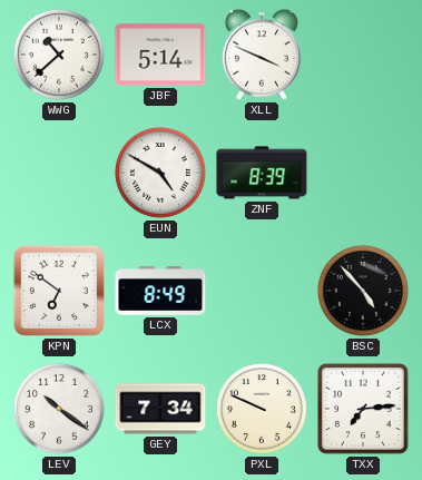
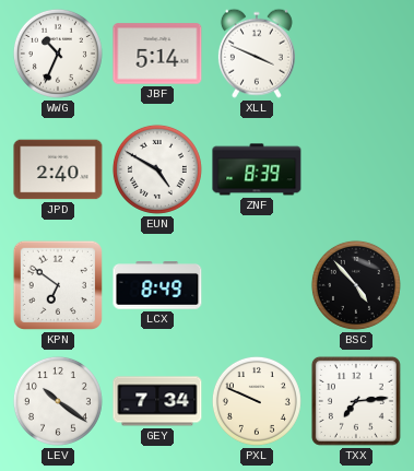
WWG: 10:38 -> 10:34 (58, 54)
JPD: none -> 2:40 (58, 169)
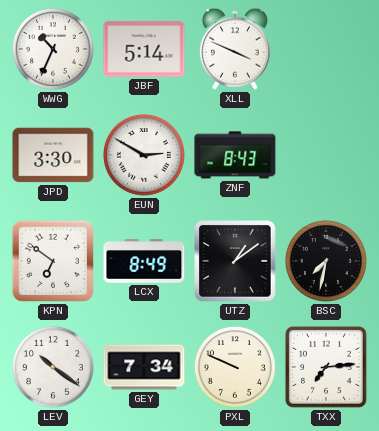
JPD: 2:40 -> 3:30 (53, 155)
EUN: 4:50 -> 2:50 (144, 155)
ZNF: 8:39 -> 8:43 (235, 155)
UTZ: none -> 1:09 (235, 261)
BSC: 4:53 -> 7:32 (326, 261)
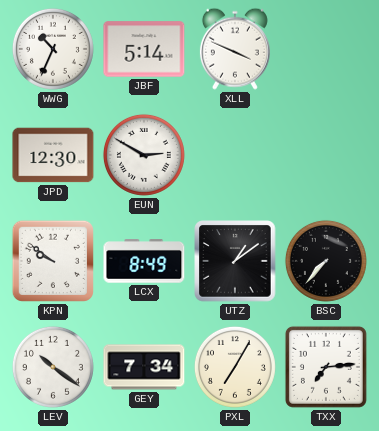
JPD: 3:30 -> 12:30 (53, 155)
ZNF: 8:43 -> none (235, 155)
KPN: 6:51 -> 9:51 (53, 261)
BSC: 7:32 -> 7:37 (326, 261)
PXL: 9:49 -> 7:05 (235, 367)
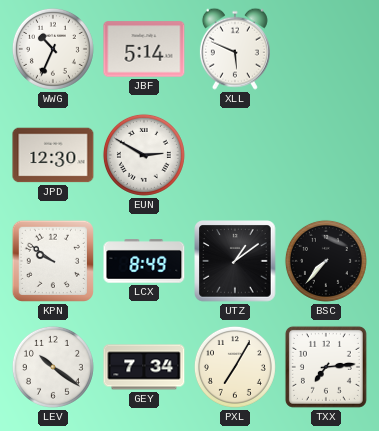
XLL: 3:49 -> 5:49 (235, 49)
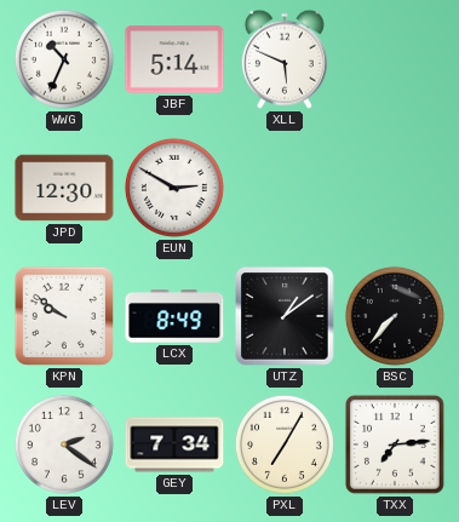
LEV: 10:21 -> 2:21 (64, 444)
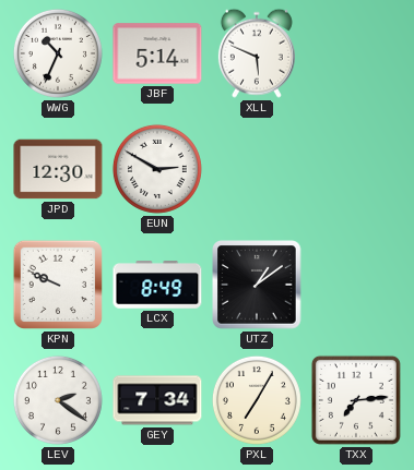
KPN: 9:51 -> 9:49 (58, 285)
BSC: 7:37 -> none (395, 316)
